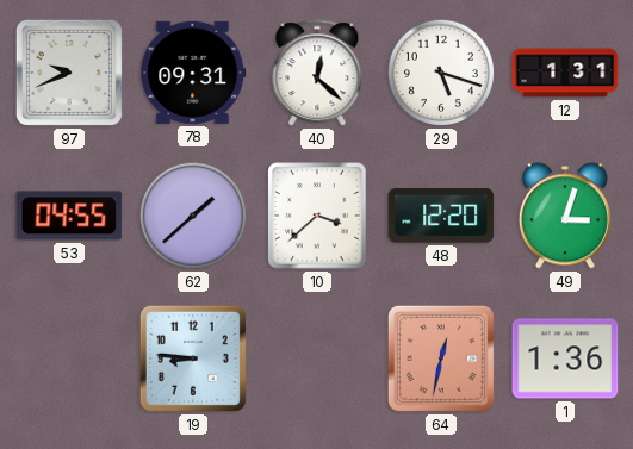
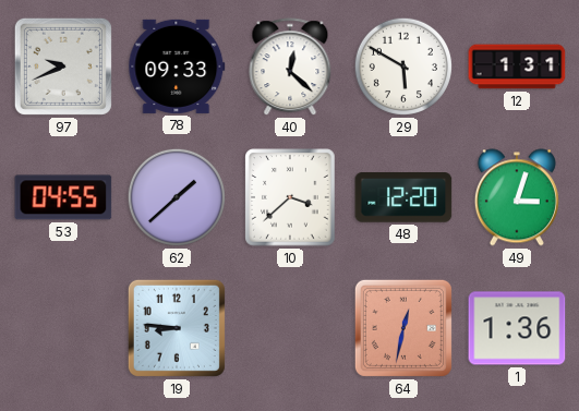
78: 09:31 -> 09:33 (177, 67)
29: 5:18 -> 5:50 (403, 67)
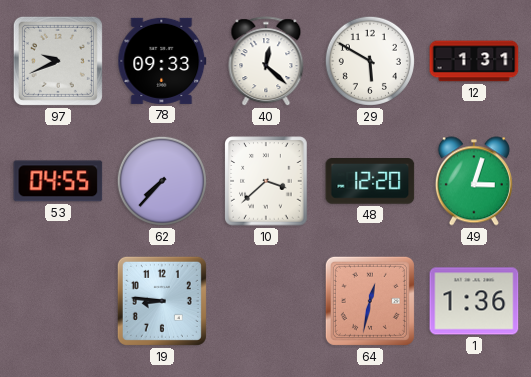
62: 1:38 -> 7:37 (162, 181)
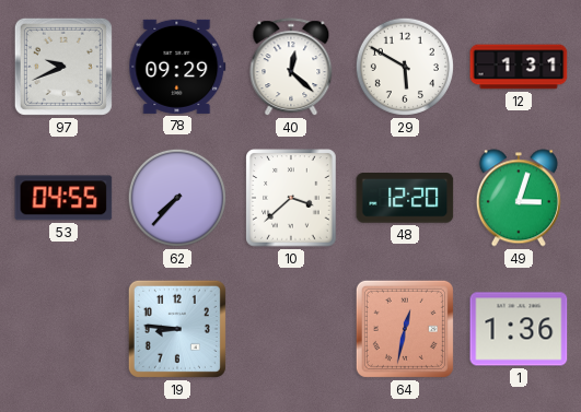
78: 09:33 -> 09:29 (177, 67)
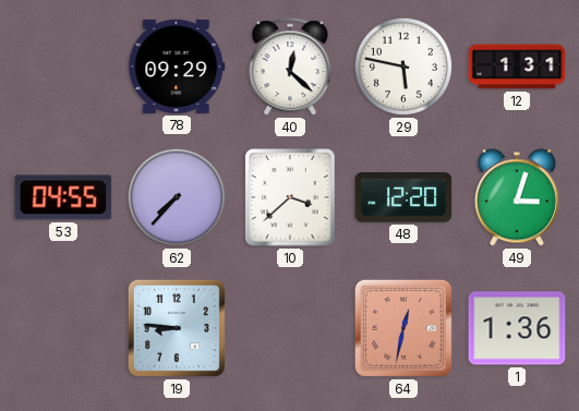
97: 9:41 -> none (63, 67)
29: 5:50 -> 5:47 (403, 67)
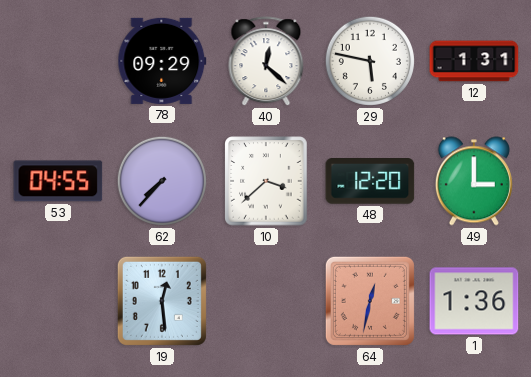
49: 3:03 -> 3:00 (474, 181)
19: 8:46 -> 12:29 (162, 301)
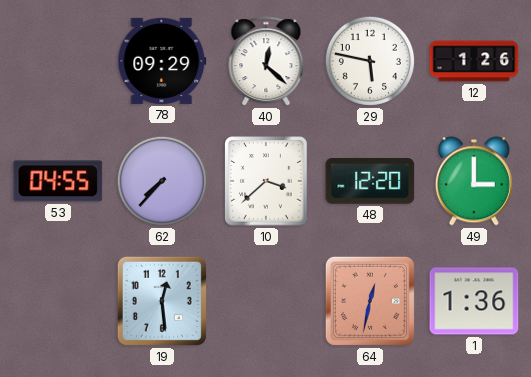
12: 1:31 -> 1:26 (474, 61)
